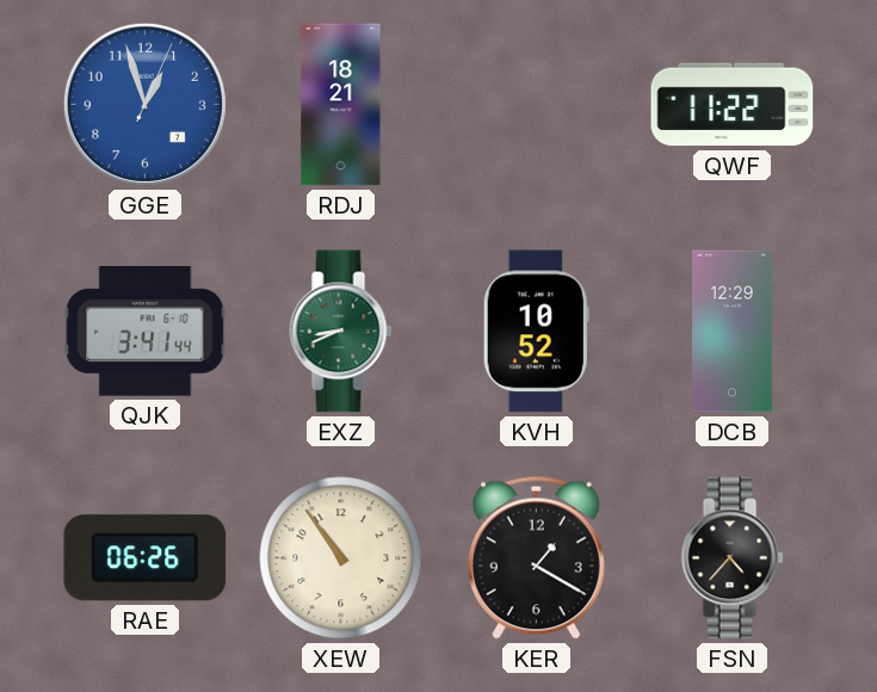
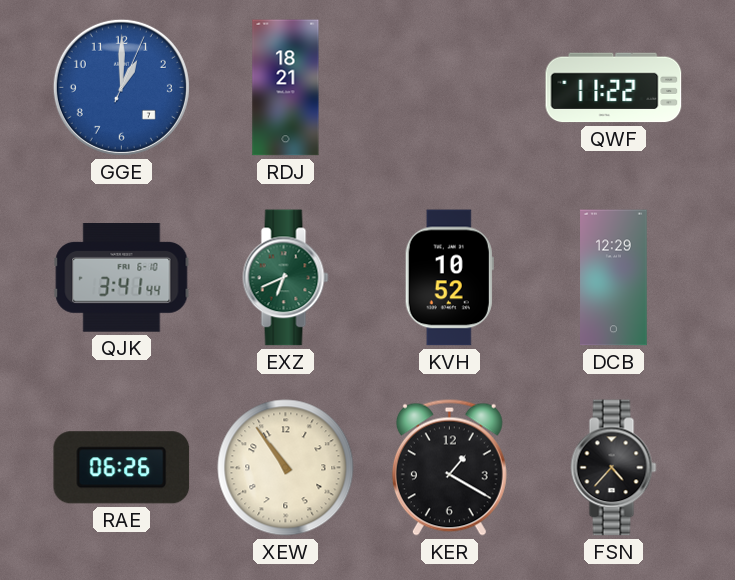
GGE: 12:57 -> 1:00 (121, 87)
EXZ: 8:41 -> 6:41 (286, 278)
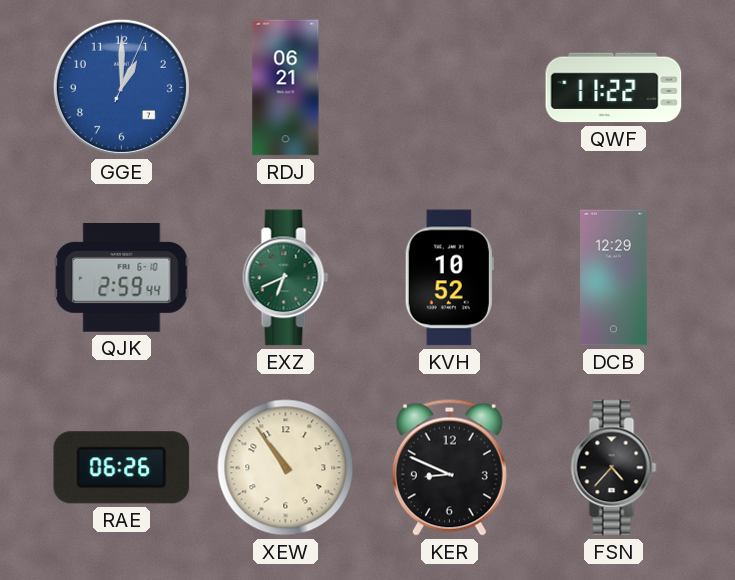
RDJ: 18:21 -> 06:21 (286, 88)
QJK: 3:41 -> 2:59 (122, 278)
KER: 1:20 -> 8:49 (449, 467)
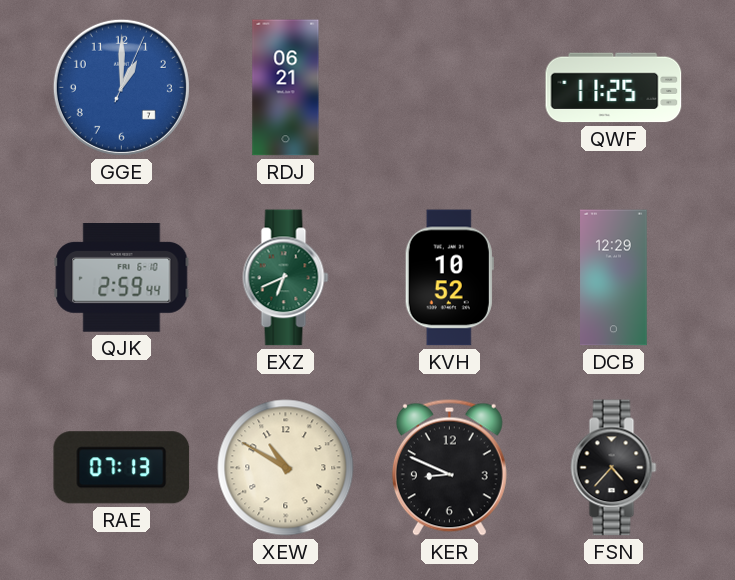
QWF: 11:22 -> 11:25 (614, 88)
RAE: 06:26 -> 07:13 (122, 468)
XEW: 10:54 -> 10:50 (286, 468)
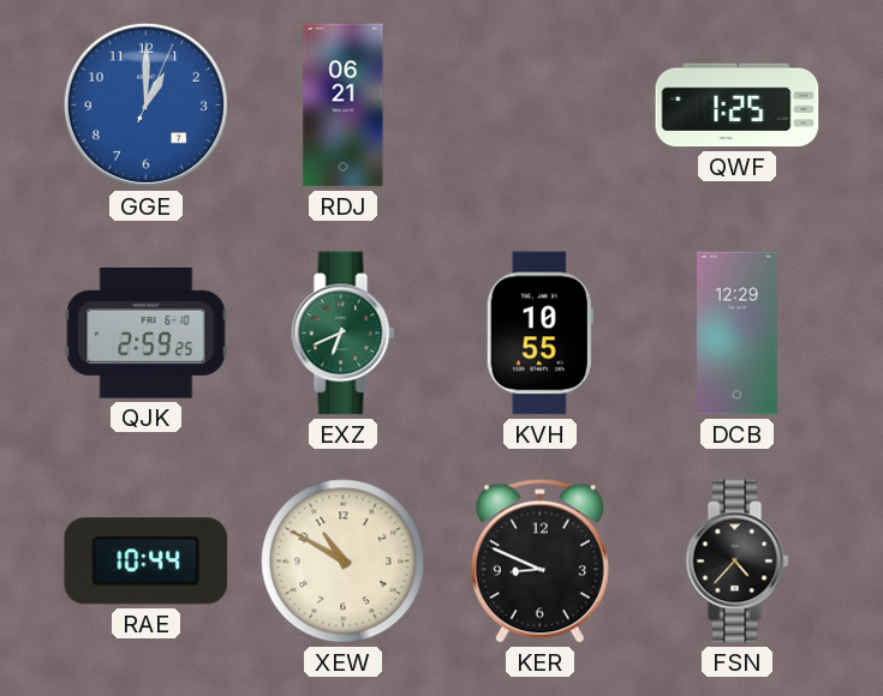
QWF: 11:25 -> 1:25 (738, 106)
QJK: 2:59:44 -> 2:59:25 (147, 334)
KVH: 10:52 -> 10:55 (539, 334)
RAE: 07:13 -> 10:44 (147, 562)
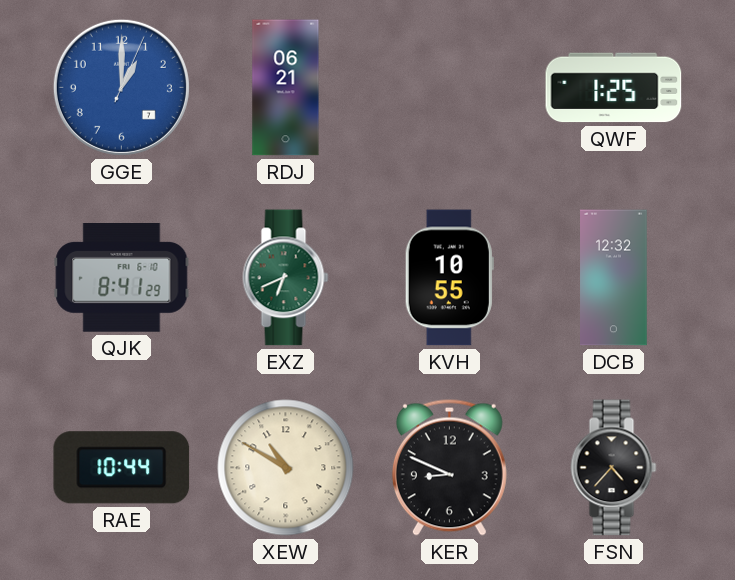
QJK: 2:59 -> 8:41 (122, 278)
DCB: 12:29 -> 12:32 (614, 278)
